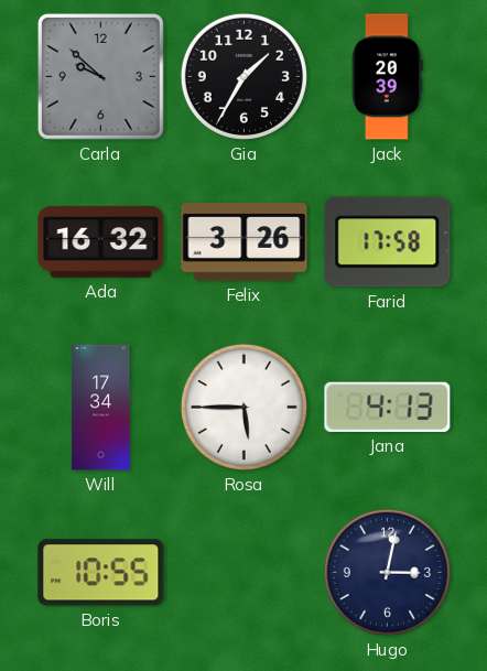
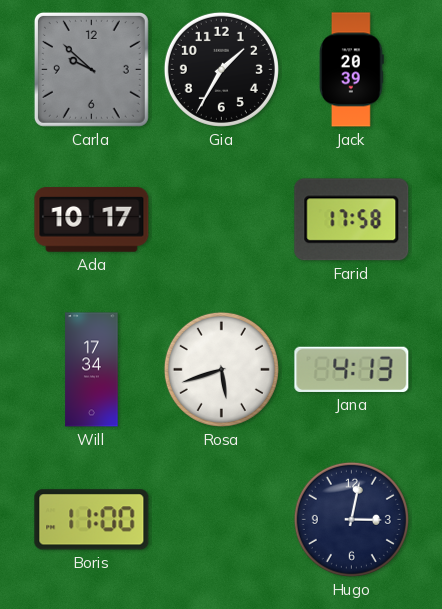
Ada: 16:32 -> 10:17 (92, 220)
Felix: 3:26 -> none (245, 242)
Rosa: 5:45 -> 5:42 (221, 369)
Boris: 10:55 -> 11:00 (92, 520)
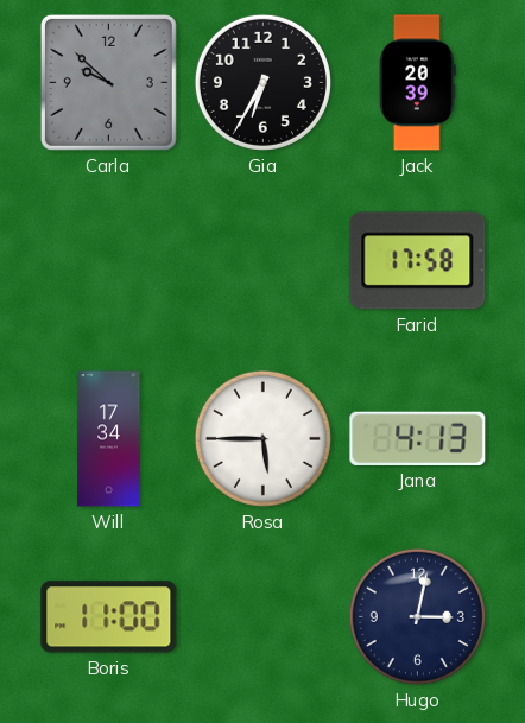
Gia: 1:35 -> 6:35 (262, 82)
Ada: 10:17 -> none (92, 220)
Rosa: 5:42 -> 5:45 (262, 438)
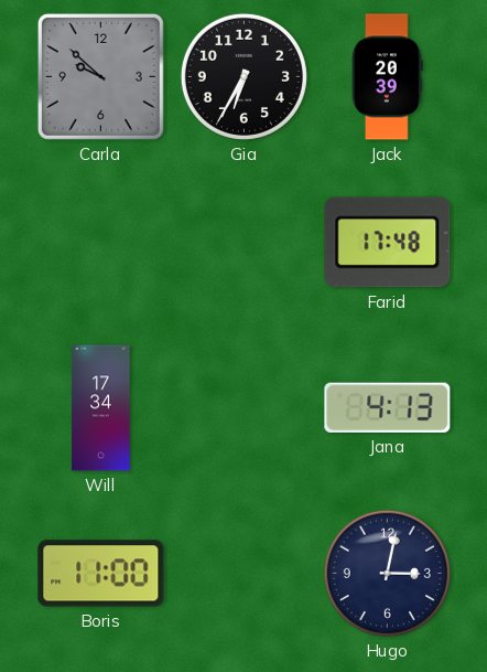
Farid: 17:58 -> 17:48 (388, 243)
Rosa: 5:45 -> none (262, 438)
